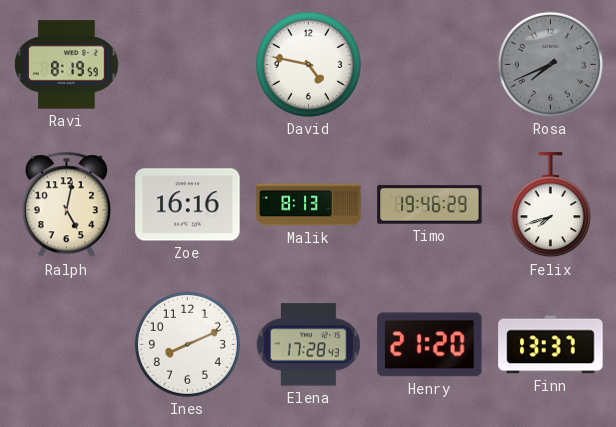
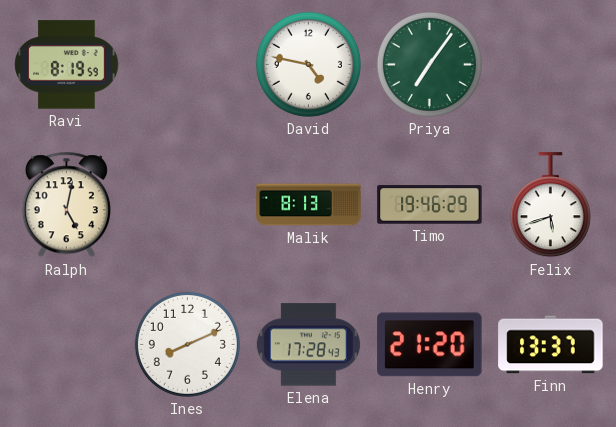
Priya: none -> 7:06 (429, 64)
Rosa: 7:41 -> none (550, 64)
Zoe: 16:16 -> none (188, 205)
Felix: 7:42 -> 5:42 (550, 205)
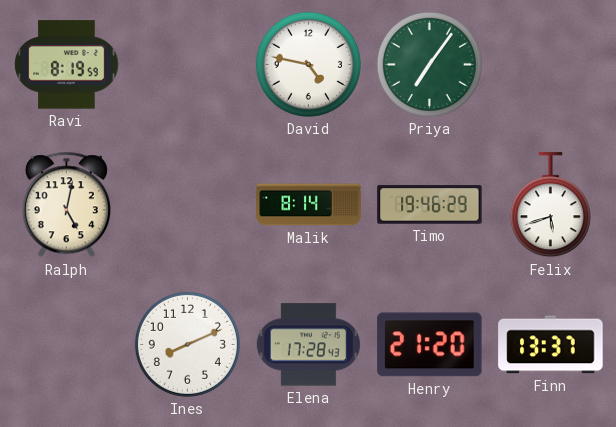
Malik: 8:13 -> 8:14 (309, 205)
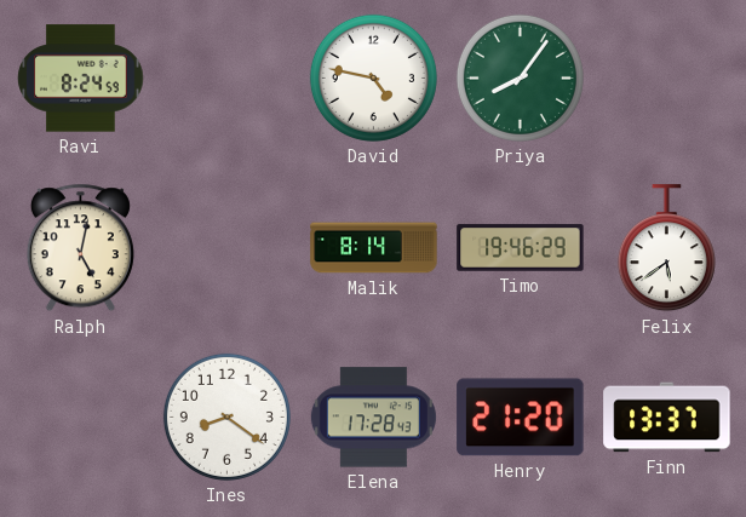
Ravi: 8:19 -> 8:24 (81, 79)
Priya: 7:06 -> 8:06 (520, 77)
Felix: 5:42 -> 5:39 (666, 248)
Ines: 8:11 -> 8:21 (226, 417)
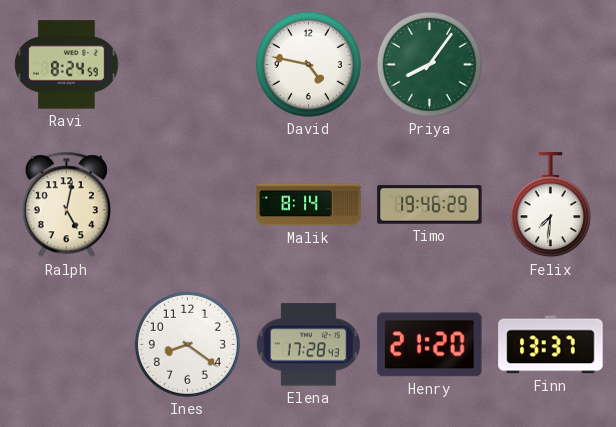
Felix: 5:39 -> 7:31 (550, 205)
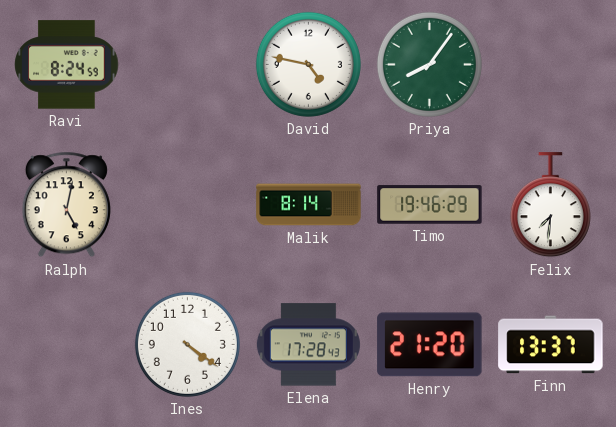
Ines: 8:21 -> 4:21 (187, 344)
